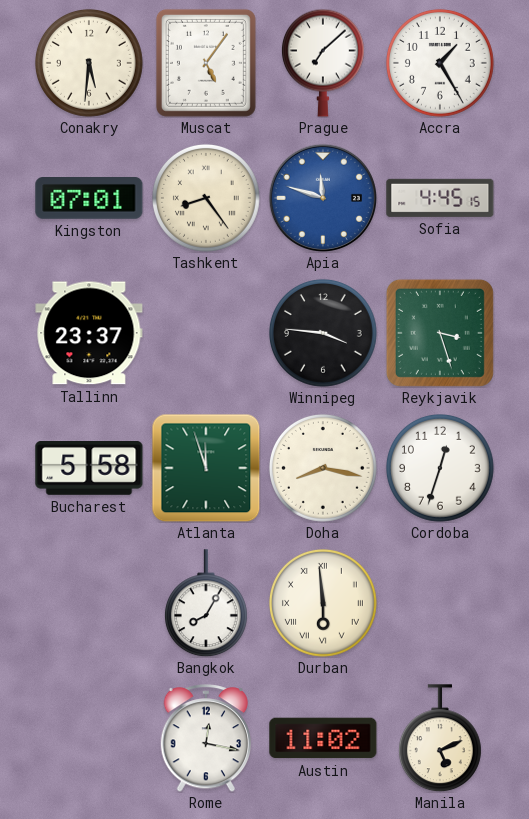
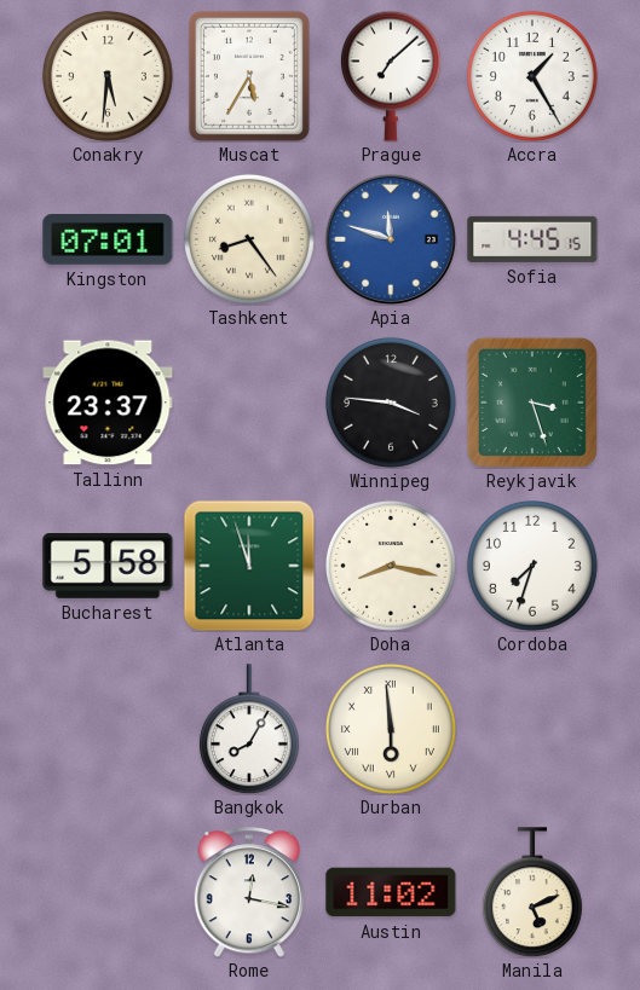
Muscat: 5:06 -> 5:35 (249, 76)
Cordoba: 12:33 -> 7:33 (532, 566)
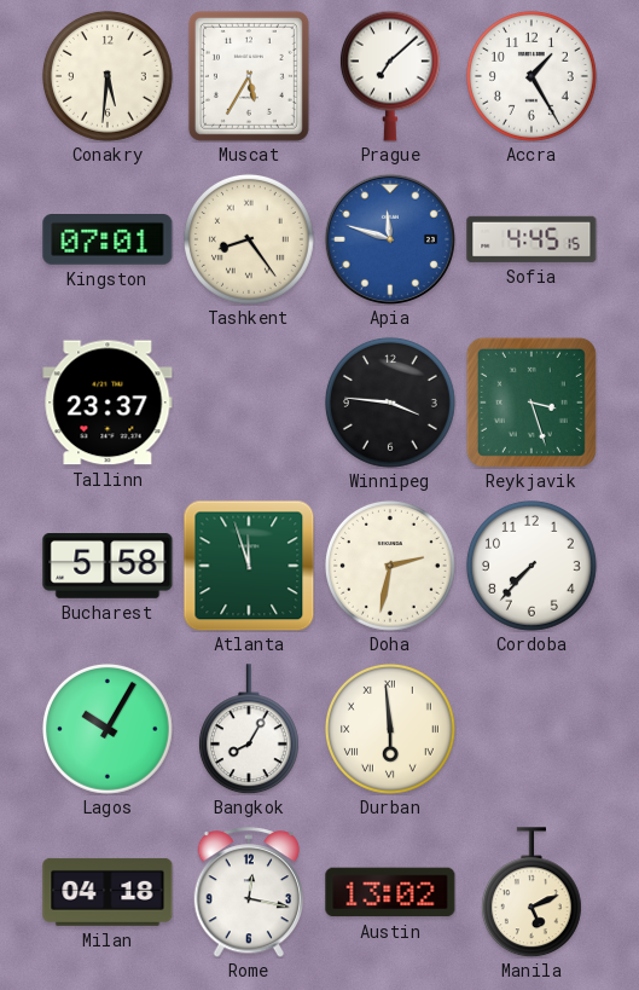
Doha: 8:17 -> 2:32 (390, 566)
Cordoba: 7:33 -> 7:37 (531, 566)
Lagos: none -> 10:05 (108, 729)
Milan: none -> 04:18 (108, 892)
Austin: 11:02 -> 13:02 (390, 892)
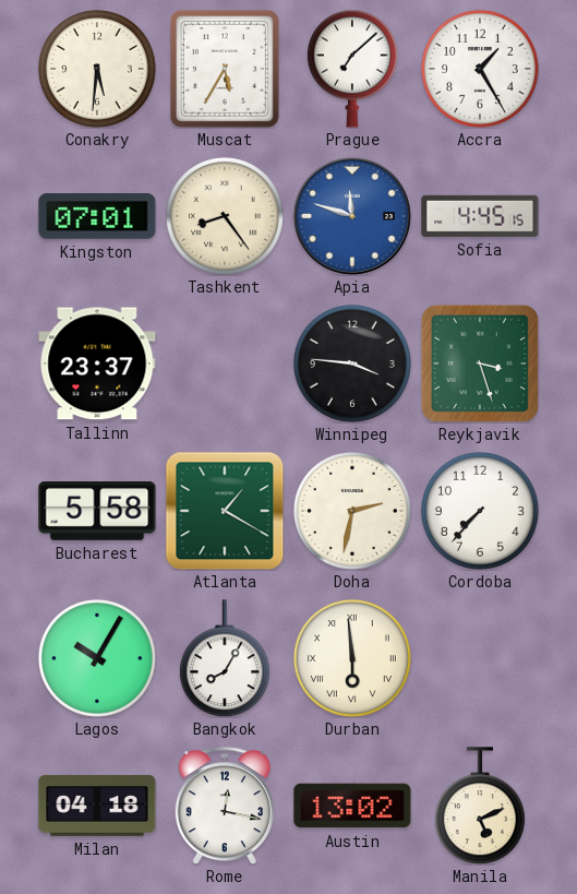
Atlanta: 11:57 -> 1:20 (225, 511)
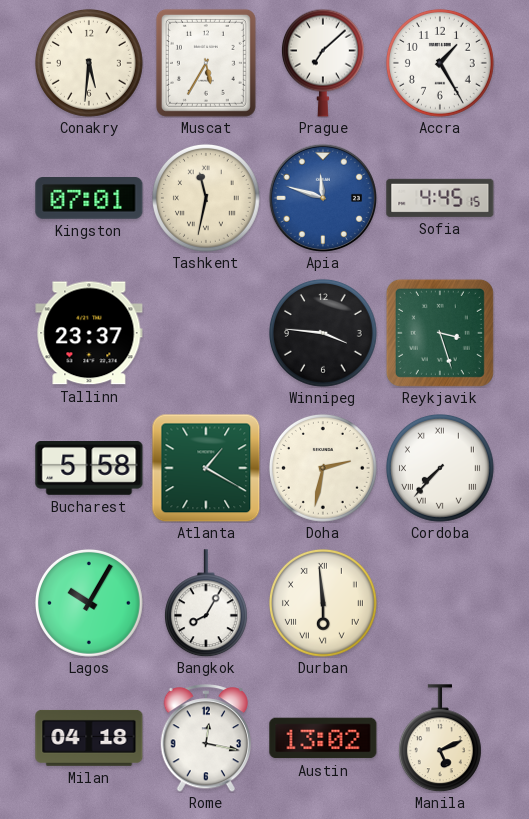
Tashkent: 8:24 -> 11:32 (206, 198)
Cordoba numerals: Arabic -> Roman (440, 468)
